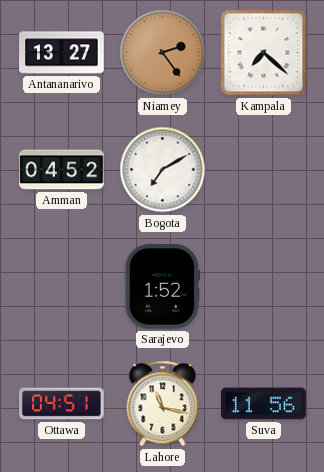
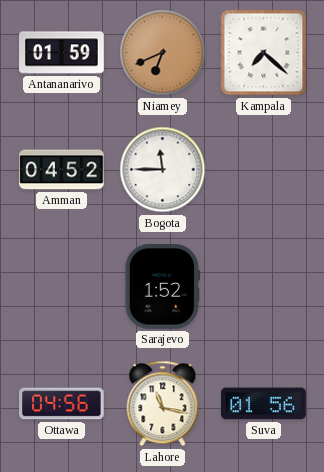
Antananarivo: 13:27 -> 01:59 (62, 53)
Niamey: 2:24 -> 6:41 (163, 53)
Bogota: 7:10 -> 11:45 (163, 170)
Ottawa: 04:51 -> 04:56 (62, 404)
Suva: 11:56 -> 01:56 (264, 404)
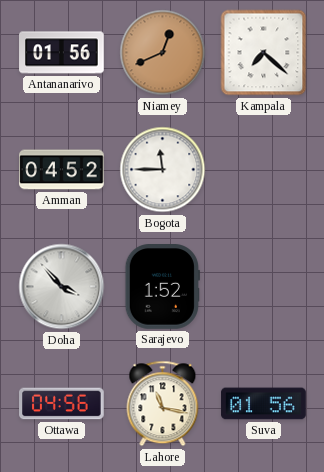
Antananarivo: 01:59 -> 01:56 (62, 53)
Niamey: 6:41 -> 12:41 (163, 53)
Doha: none -> 3:53 (62, 287)
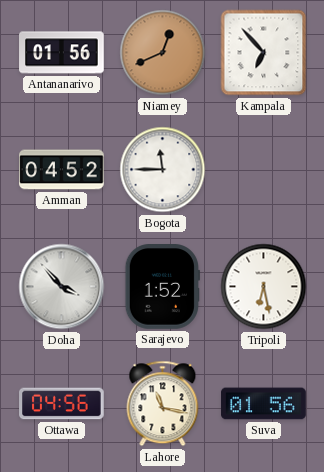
Kampala: 7:22 -> 6:53 (264, 53)
Tripoli: none -> 6:28 (264, 287)
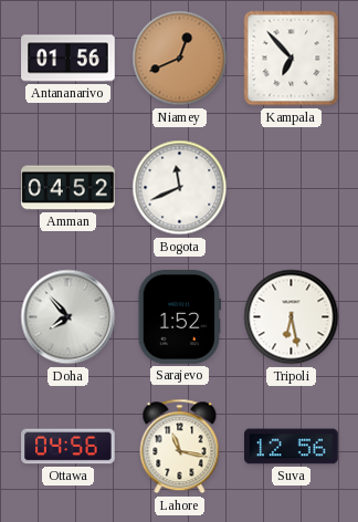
Bogota: 11:45 -> 11:41 (180, 188)
Doha: 3:53 -> 7:53 (69, 317)
Suva: 01:56 -> 12:56 (292, 447)
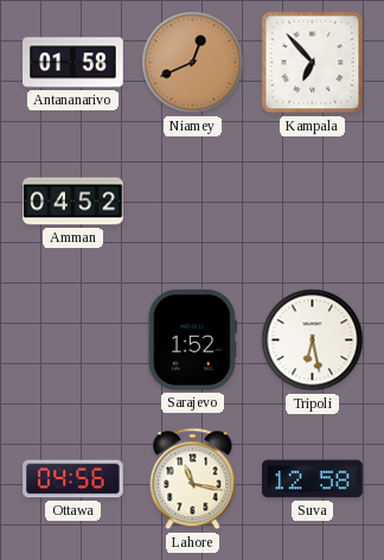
Antananarivo: 01:56 -> 01:58 (73, 63)
Bogota: 11:41 -> none (180, 188)
Doha: 7:53 -> none (69, 317)
Suva: 12:56 -> 12:58 (313, 479)
